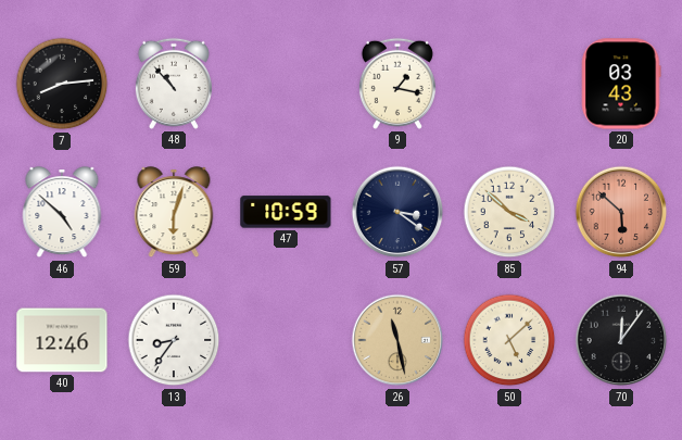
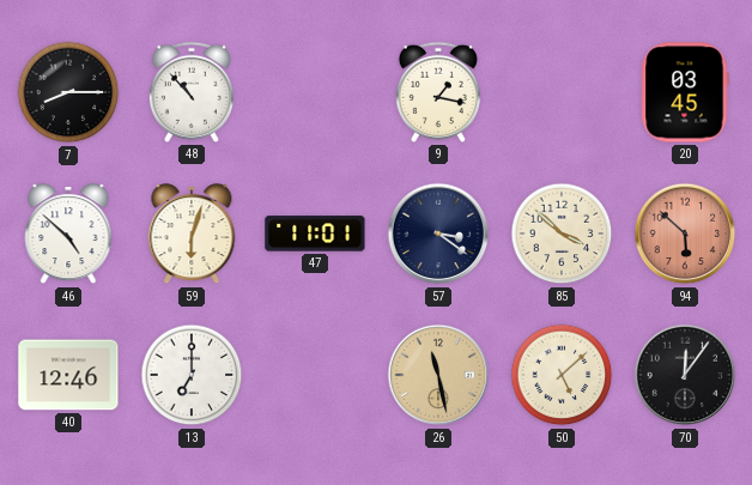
7: 8:14 -> 8:15 (68, 92)
20: 03:43 -> 03:45 (685, 92)
47: 10:59 -> 11:01 (315, 234)
13: 8:36 -> 7:00 (192, 375)
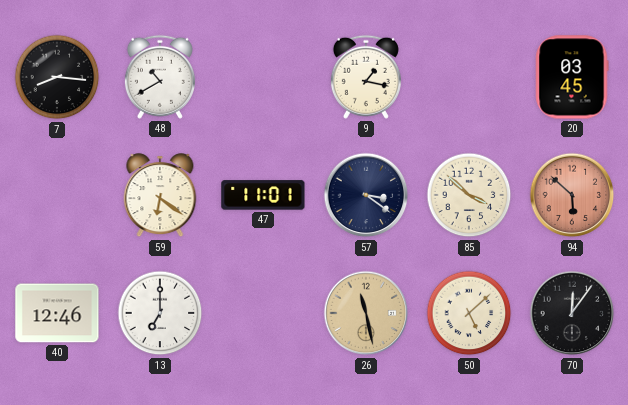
7: 8:15 -> 8:16 (57, 77)
48: 10:53 -> 10:40 (160, 77)
46: 4:52 -> none (68, 235)
59: 6:03 -> 6:21 (160, 196)
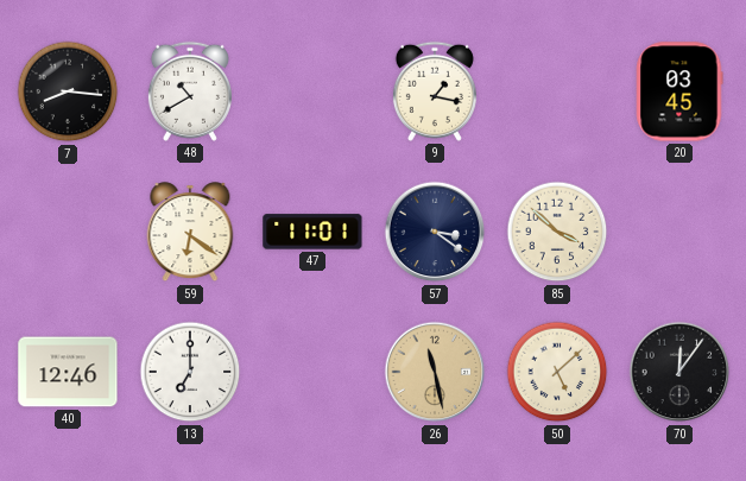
94: 5:52 -> none (572, 195)
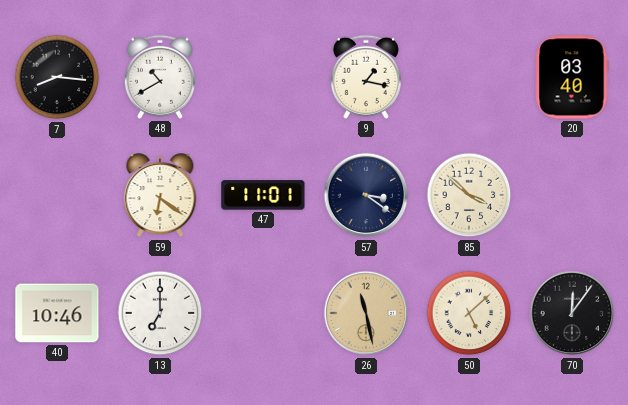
20: 03:45 -> 03:40 (572, 77)
40: 12:46 -> 10:46 (57, 313)
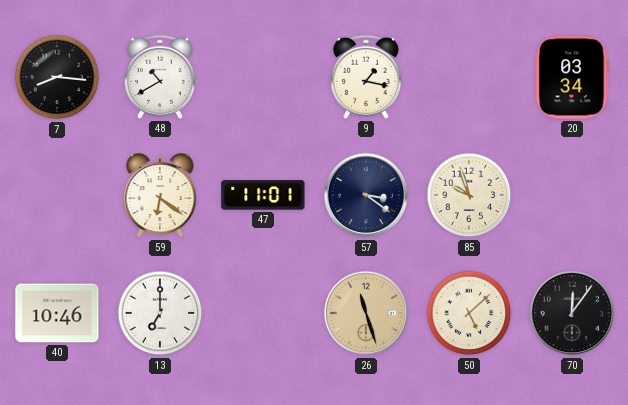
20: 03:40 -> 03:34 (572, 77)
85: 3:52 -> 9:57 (469, 195)
26: 11:28 -> 11:27 (366, 313)
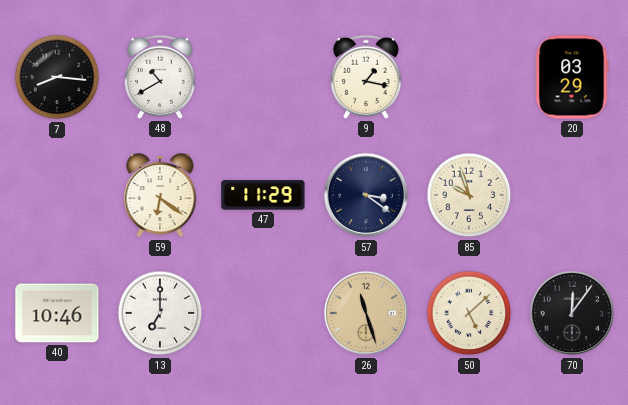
20: 03:34 -> 03:29 (572, 77)
47: 11:01 -> 11:29 (263, 195)
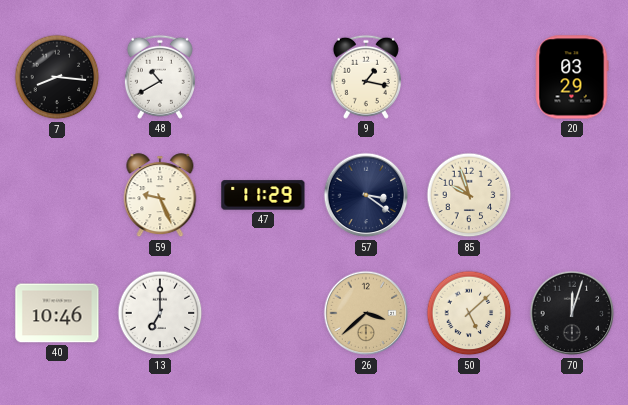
59: 6:21 -> 9:26 (160, 196)
26: 11:27 -> 3:38 (366, 313)
70: 12:06 -> 12:03 (572, 313)
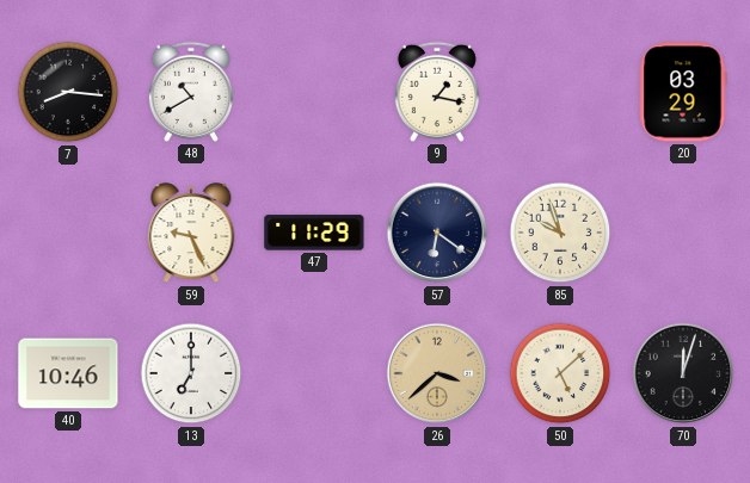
57: 3:21 -> 6:21 (437, 233)
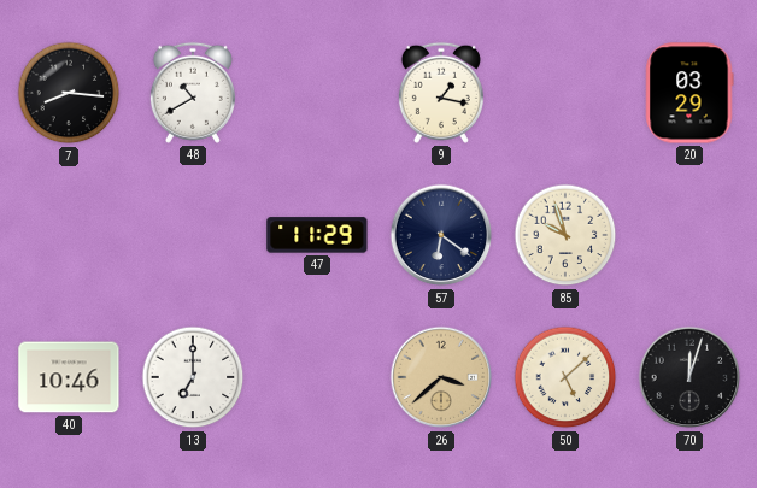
59: 9:26 -> none (191, 234)
